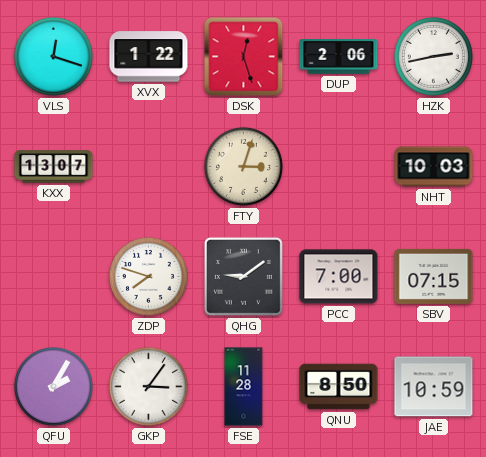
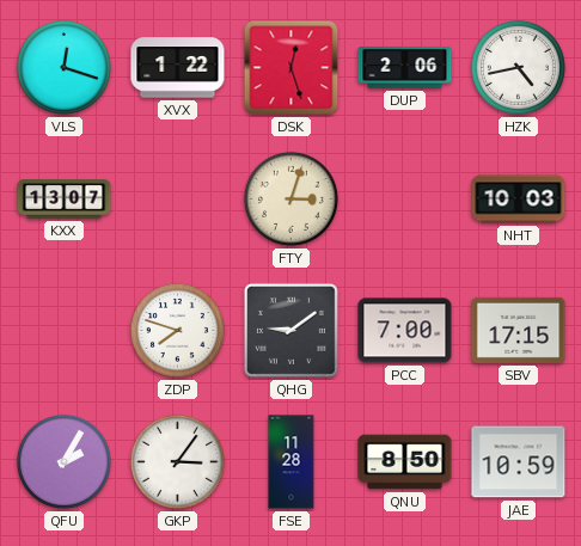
HZK: 2:43 -> 4:43 (518, 67)
SBV: 07:15 -> 17:15 (519, 330)
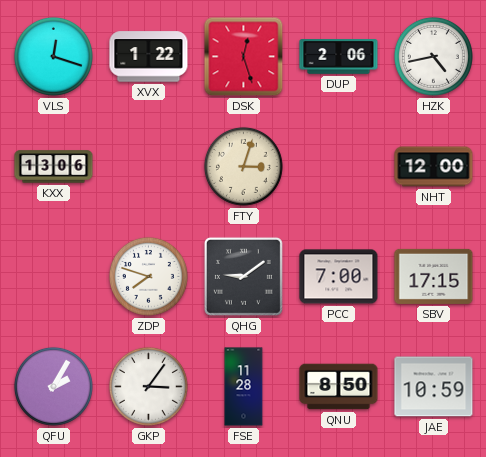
KXX: 13:07 -> 13:06 (54, 167)
NHT: 10:03 -> 12:00 (434, 167)
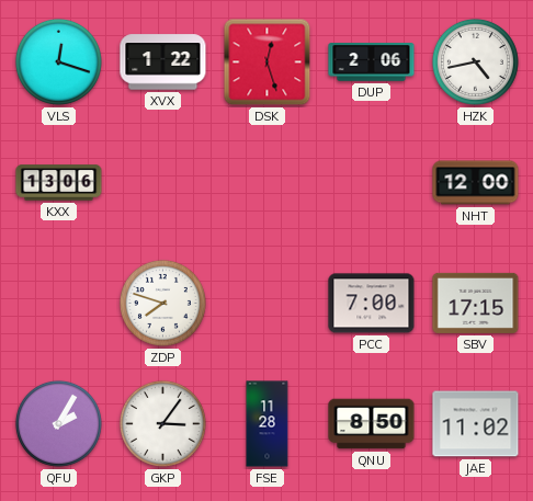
FTY: 3:03 -> none (243, 166)
QHG: 9:09 -> none (243, 276)
JAE: 10:59 -> 11:02 (476, 424)
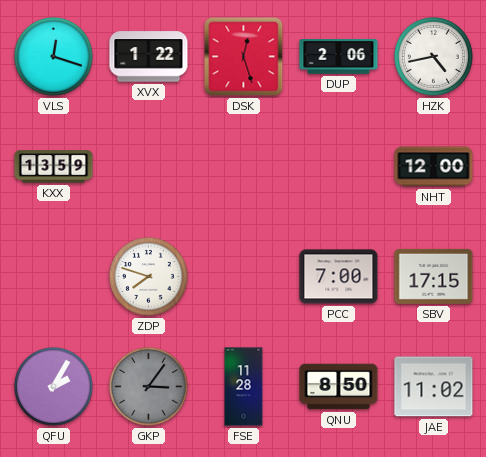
KXX: 13:06 -> 13:59 (54, 167)
GKP dial: white -> grey (148, 386)
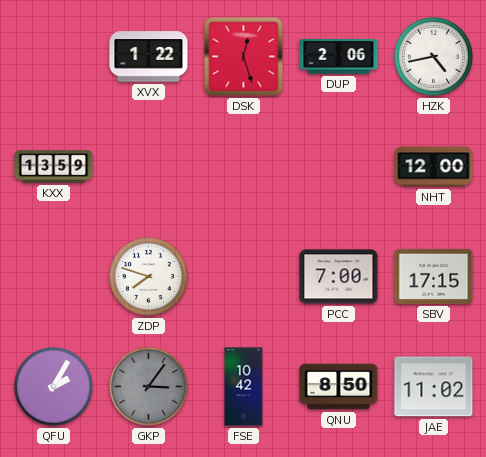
VLS: 12:18 -> none (53, 56)
FSE: 11:28 -> 10:42 (244, 387)
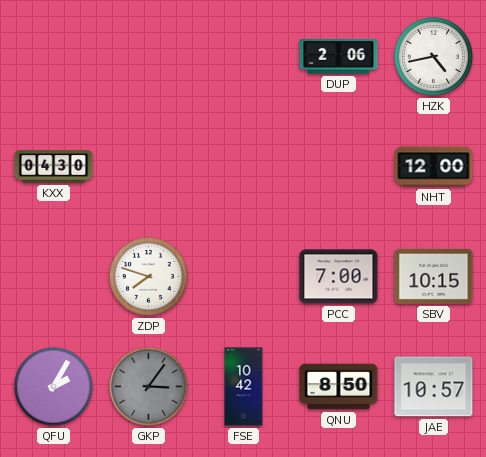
XVX: 1:22 -> none (149, 57)
DSK: 12:27 -> none (244, 57)
KXX: 13:59 -> 04:30 (54, 167)
SBV: 17:15 -> 10:15 (434, 276)
JAE: 11:02 -> 10:57 (434, 387)
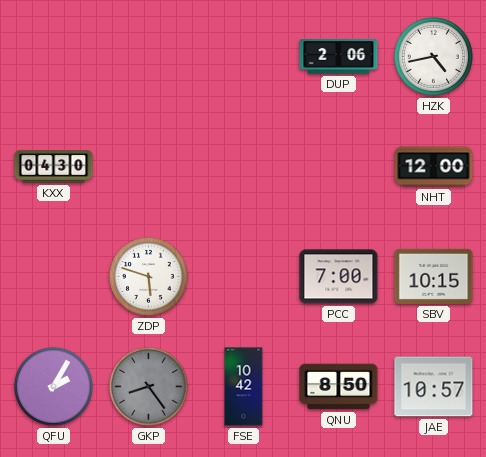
ZDP: 7:48 -> 5:48 (148, 276)
GKP: 3:06 -> 8:24 (148, 386)
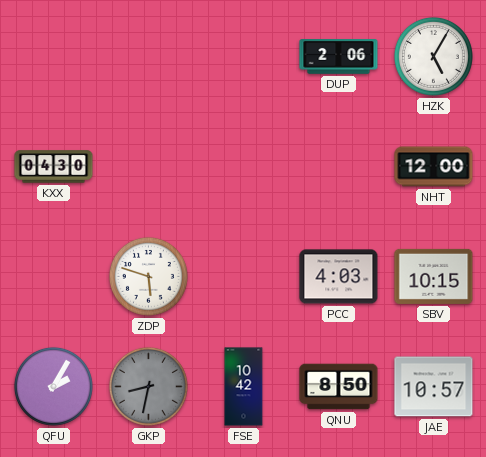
HZK: 4:43 -> 5:05 (433, 56)
PCC: 7:00 -> 4:03 (339, 277)
GKP: 8:24 -> 8:32 (148, 386)
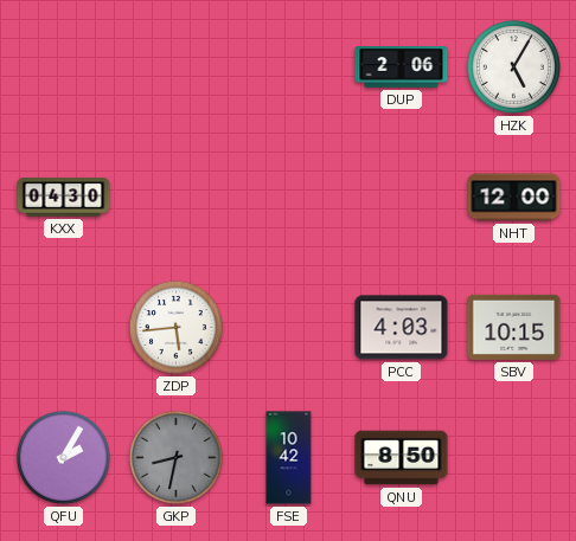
ZDP: 5:48 -> 5:44 (175, 327)
JAE: 10:57 -> none (434, 387)
